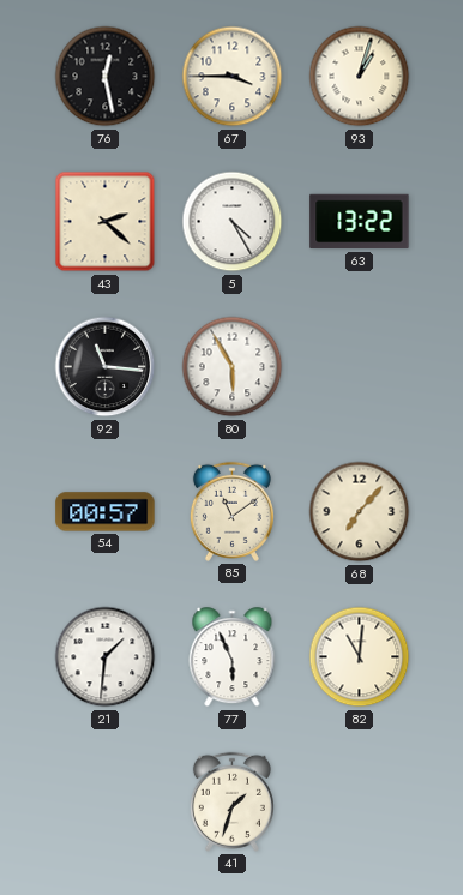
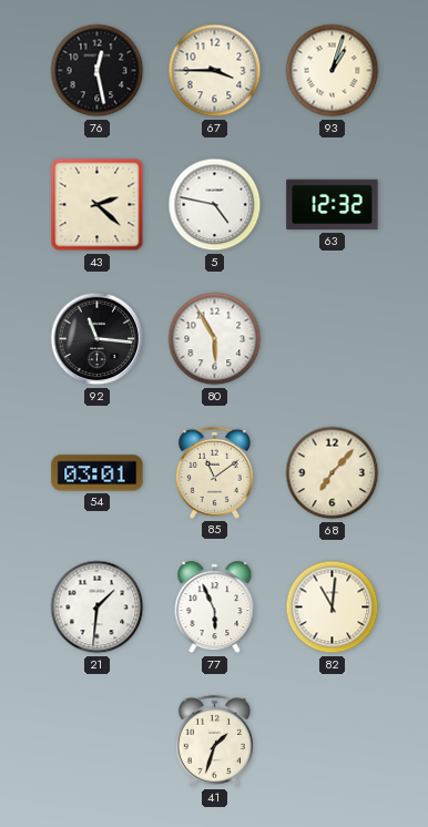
5: 4:25 -> 4:47 (215, 205)
63: 13:22 -> 12:32 (333, 205)
54: 00:57 -> 03:01 (98, 473)
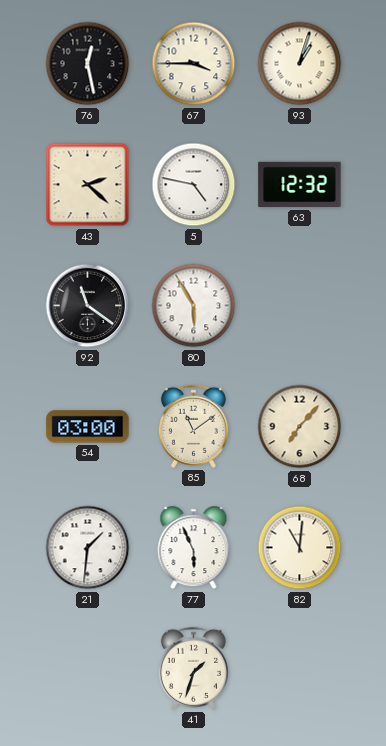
92: 11:16 -> 11:21 (88, 306)
54: 03:01 -> 03:00 (88, 427)
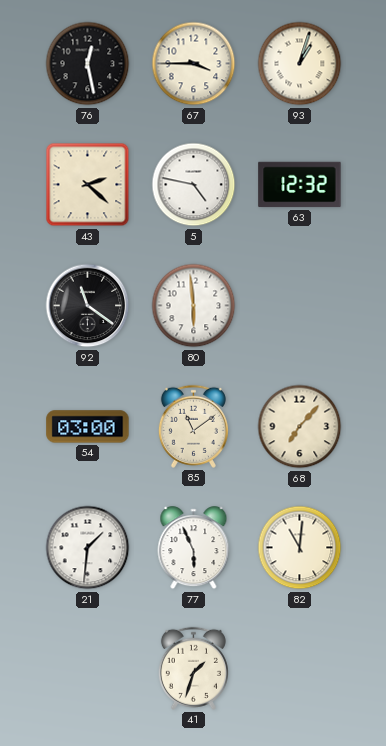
80: 5:55 -> 5:59 (194, 306)
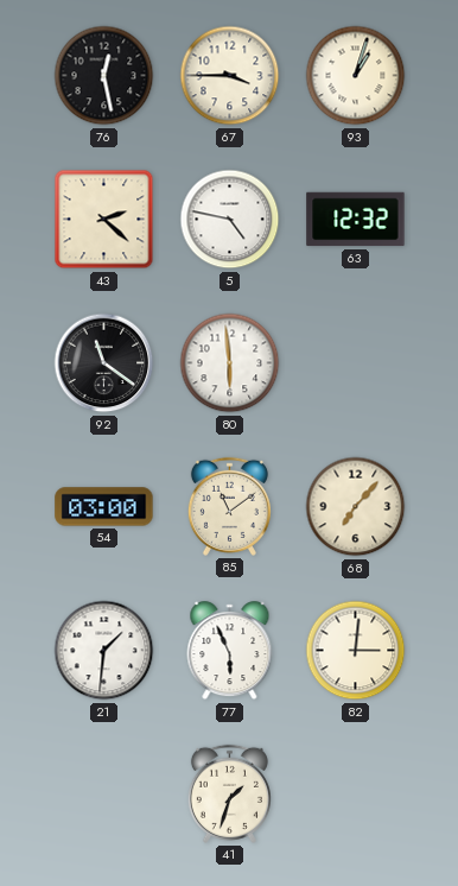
82: 11:01 -> 3:01 (356, 651)
